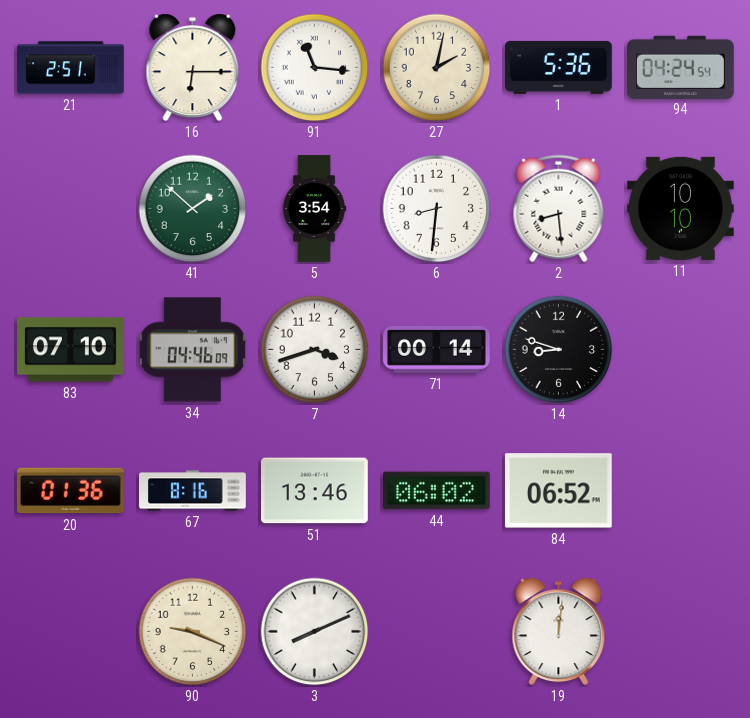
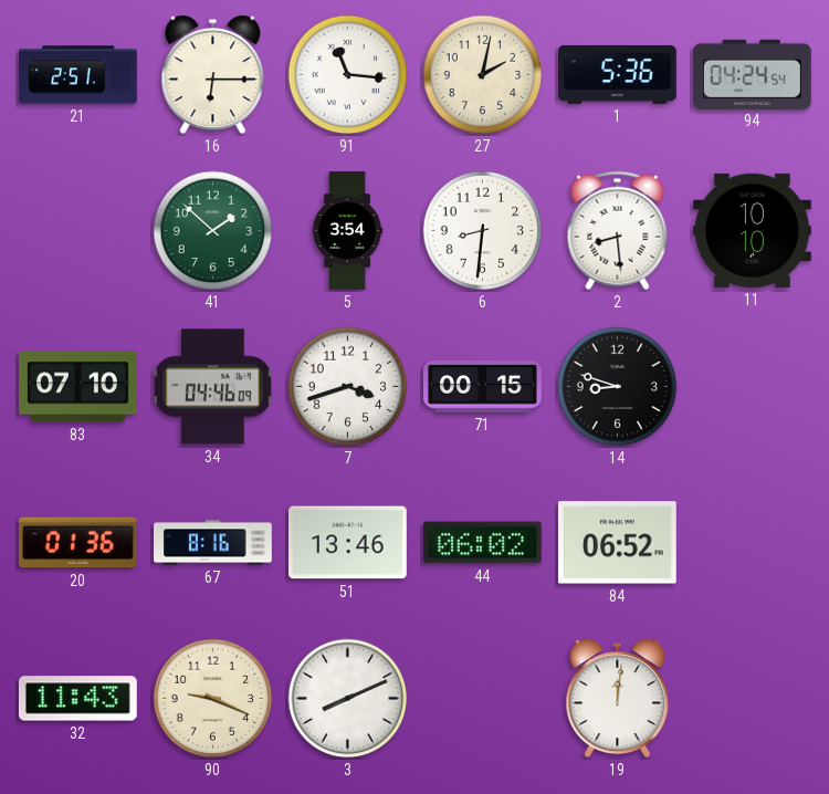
71: 00:14 -> 00:15 (483, 386)
32: none -> 11:43 (77, 699)
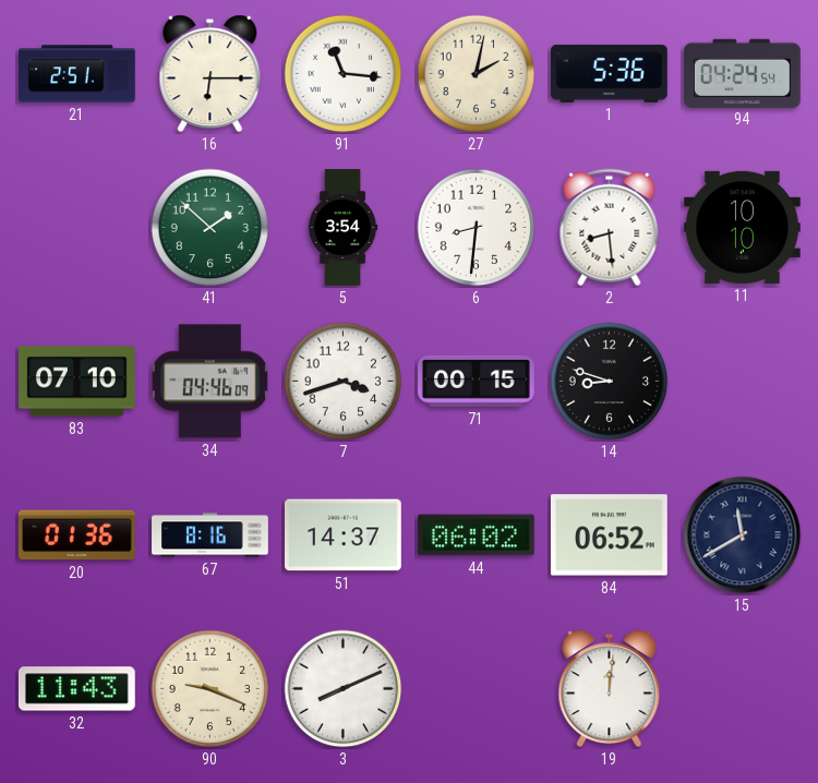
51: 13:46 -> 14:37 (344, 535)
15: none -> 11:40 (743, 535)
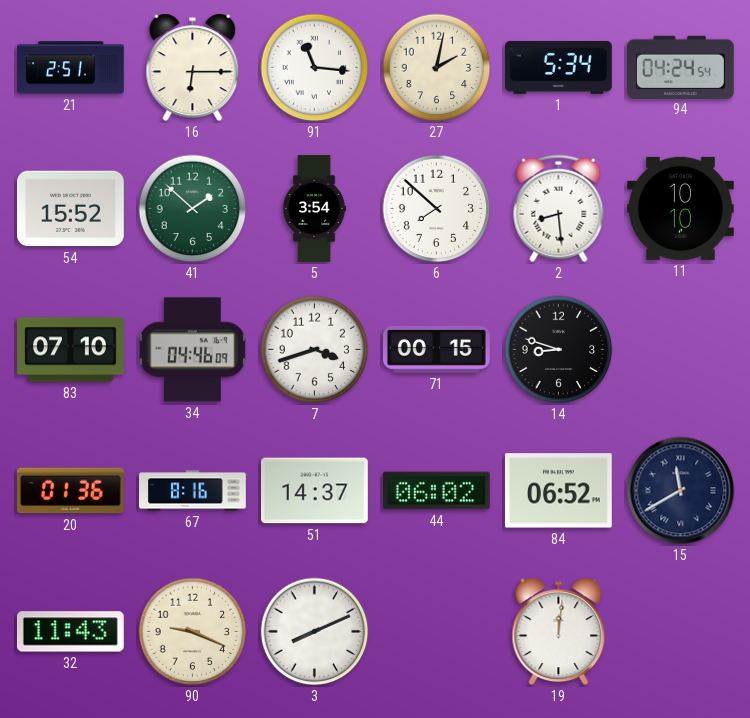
1: 5:36 -> 5:34 (559, 67)
54: none -> 15:52 (71, 209)
6: 8:31 -> 7:52 (437, 209)
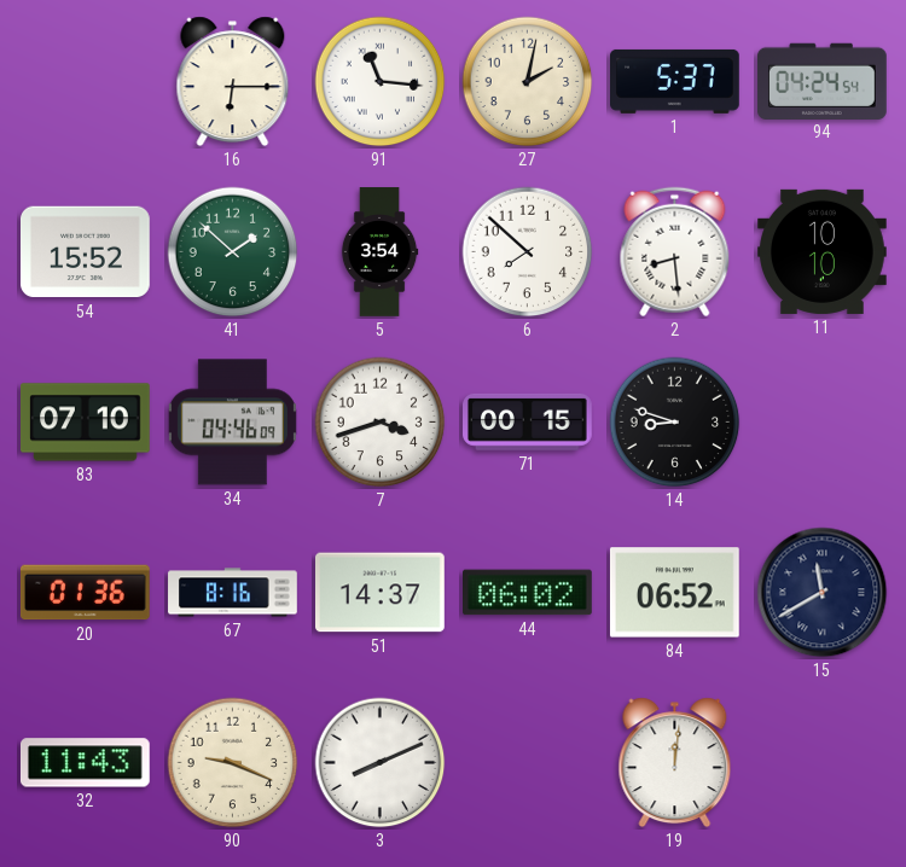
21: 2:51 -> none (71, 68)
1: 5:34 -> 5:37 (675, 81)
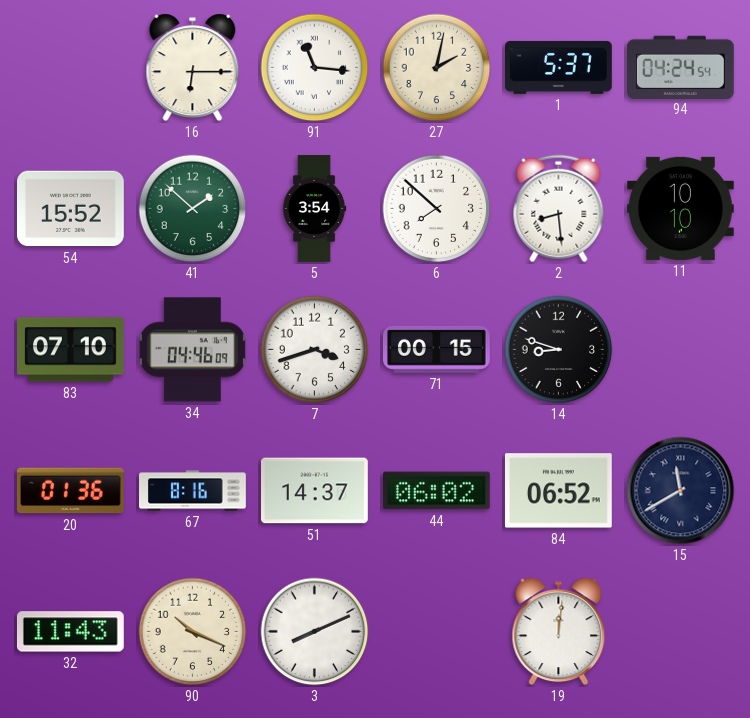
90: 9:19 -> 10:19 (193, 632)
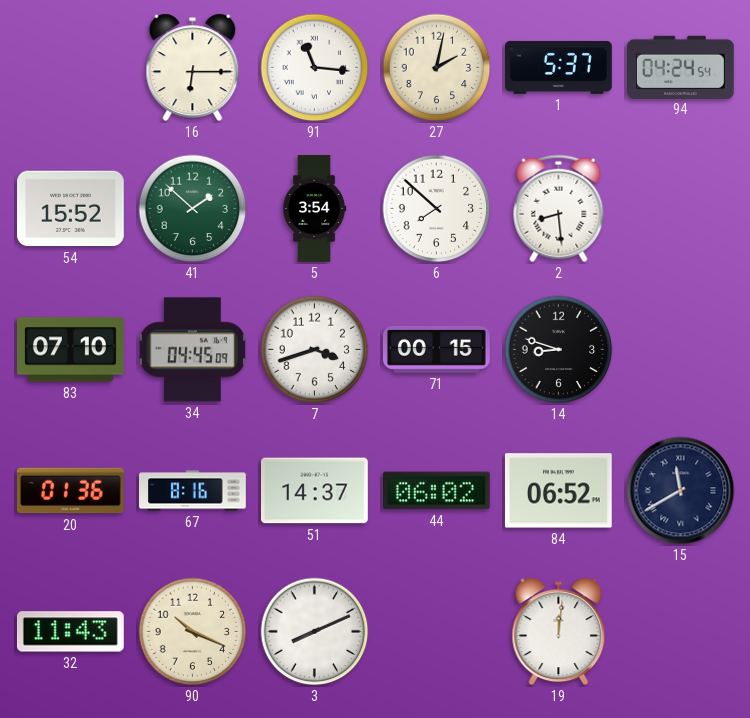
11: 10:10 -> none (681, 208)
34: 04:46 -> 04:45 (192, 350)
